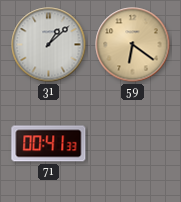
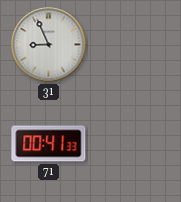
31: 1:08 -> 8:56 (49, 45)
59: 6:21 -> none (133, 45)
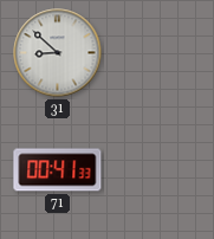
31: 8:56 -> 8:52 (58, 53)
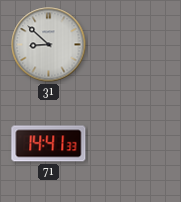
71: 00:41 -> 14:41 (49, 144)
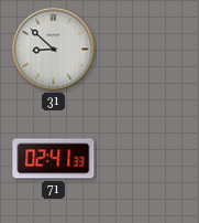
71: 14:41 -> 02:41 (54, 159)
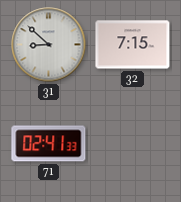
32: none -> 7:15 (133, 45)
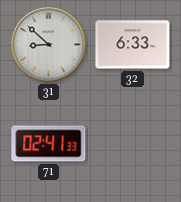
32: 7:15 -> 6:33 (133, 45)
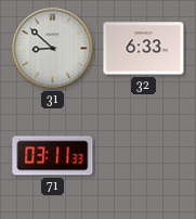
71: 02:41 -> 03:11 (53, 156)
